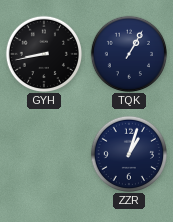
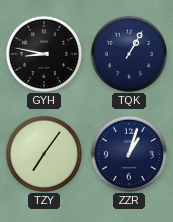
GYH: 8:43 -> 8:47 (43, 53)
TZY: none -> 7:06 (43, 153)
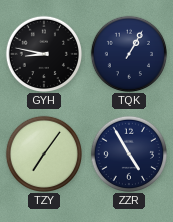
ZZR: 1:03 -> 4:55 (128, 153)
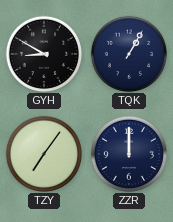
GYH: 8:47 -> 8:50 (43, 53)
ZZR: 4:55 -> 12:00 (128, 153)
